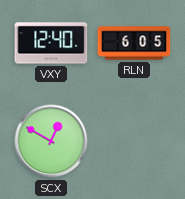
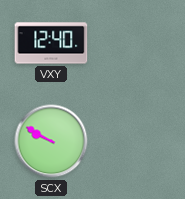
RLN: 6:05 -> none (134, 43)
SCX: 12:50 -> 9:50 (51, 141)
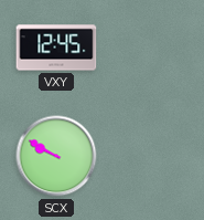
VXY: 12:40 -> 12:45 (56, 48)
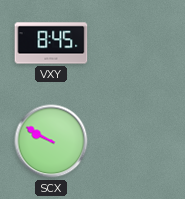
VXY: 12:45 -> 8:45 (51, 43)
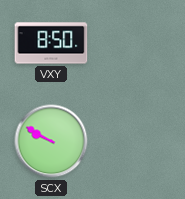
VXY: 8:45 -> 8:50 (51, 43)
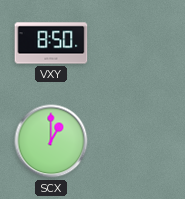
SCX: 9:50 -> 1:00 (51, 141)
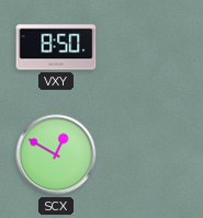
SCX: 1:00 -> 12:50 (56, 154)
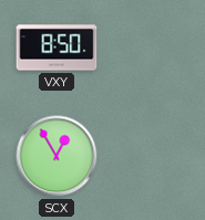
SCX: 12:50 -> 12:55 (57, 156)
